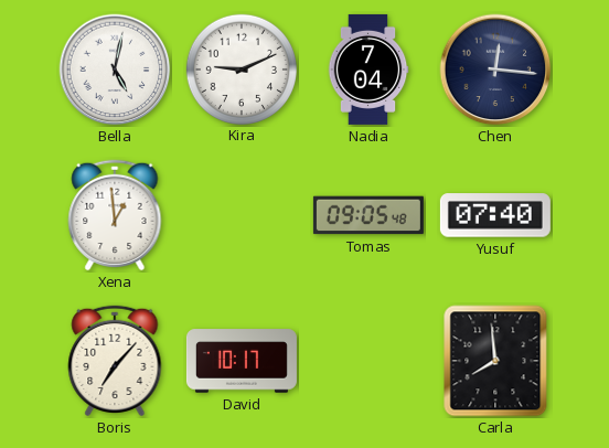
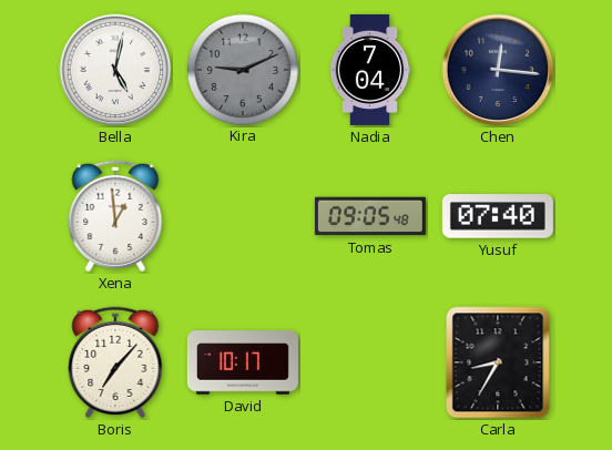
Kira dial: white -> grey (242, 69)
Carla: 7:59 -> 8:35 (498, 362)
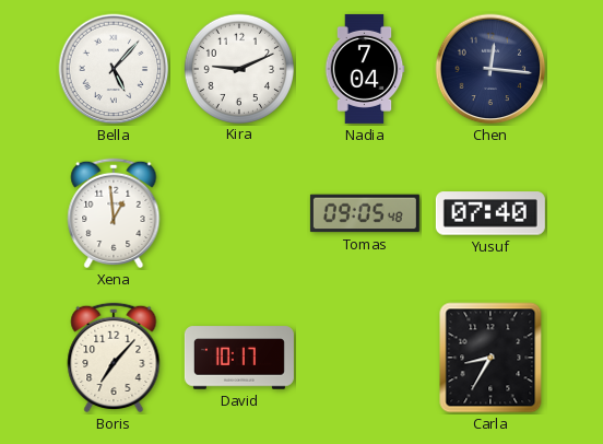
Bella: 5:02 -> 5:07 (114, 69)
Kira dial: grey -> white (238, 68)
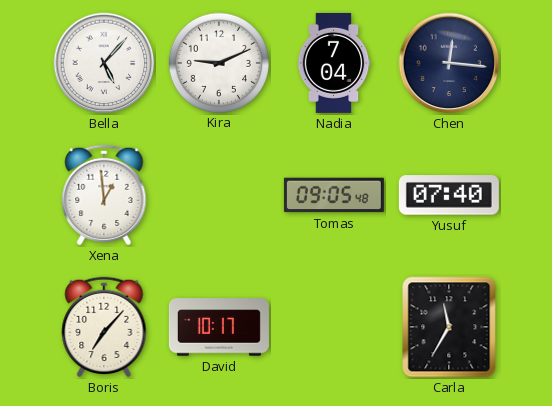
Carla: 8:35 -> 11:35 (449, 327)
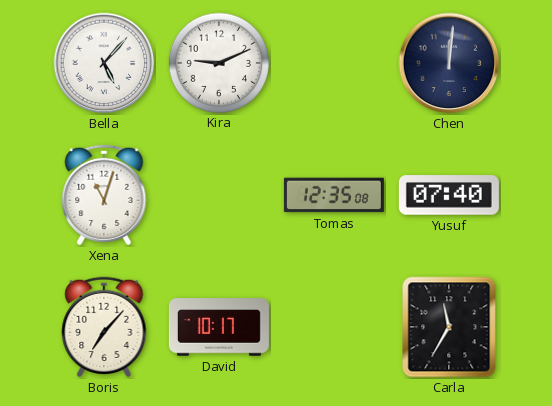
Nadia: 7:04 -> none (334, 63)
Chen: 12:16 -> 12:01 (449, 63)
Xena: 12:59 -> 11:03 (104, 195)
Tomas: 09:05 -> 12:35 (334, 195)
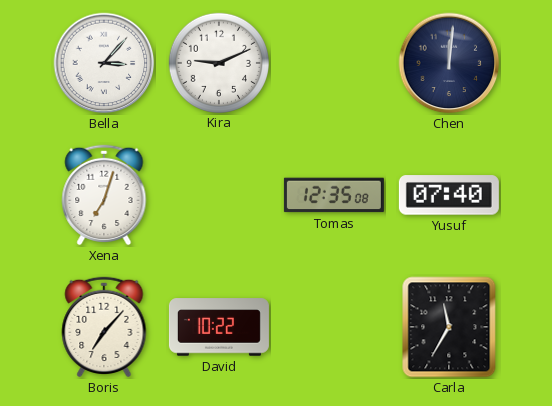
Bella: 5:07 -> 3:07 (104, 63)
Xena: 11:03 -> 7:03 (104, 195)
David: 10:17 -> 10:22 (219, 327)
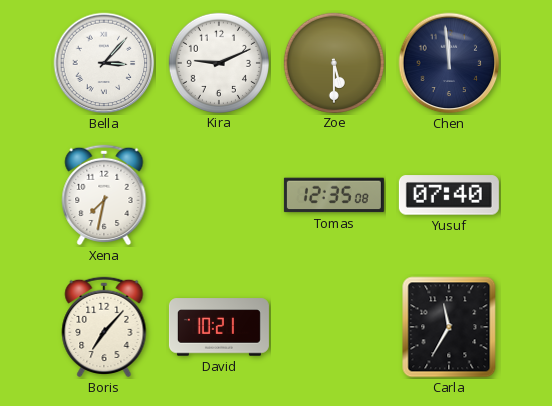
Zoe: none -> 5:30 (333, 62)
Chen: 12:01 -> 11:59 (449, 63)
Xena: 7:03 -> 7:32 (104, 195)
David: 10:22 -> 10:21 (219, 327)
